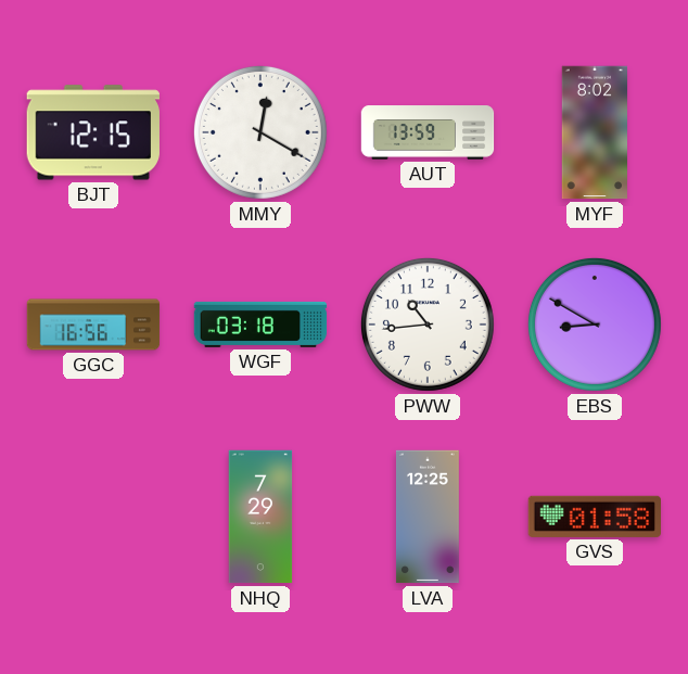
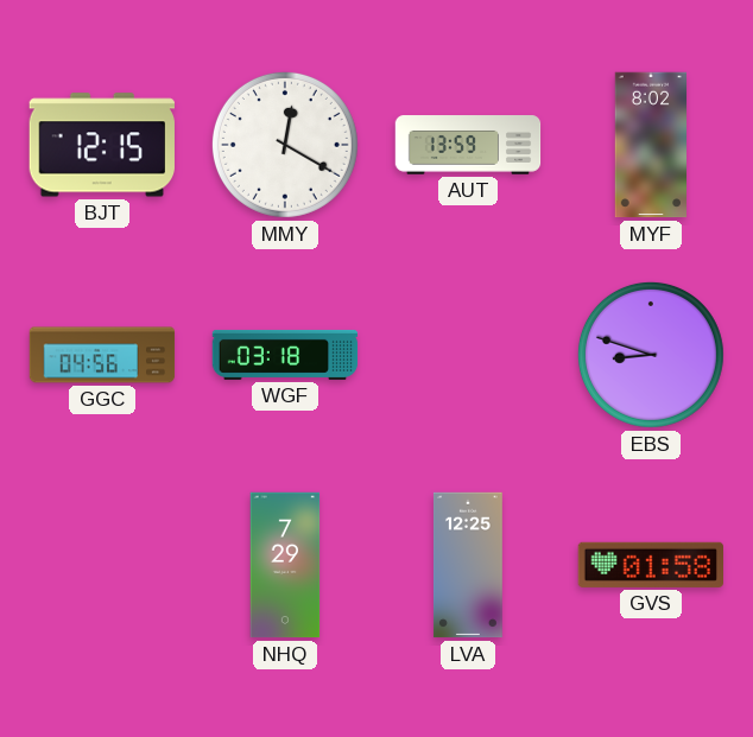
GGC: 16:56 -> 04:56 (102, 355)
PWW: 10:44 -> none (428, 325)
EBS: 8:50 -> 8:48 (651, 355)
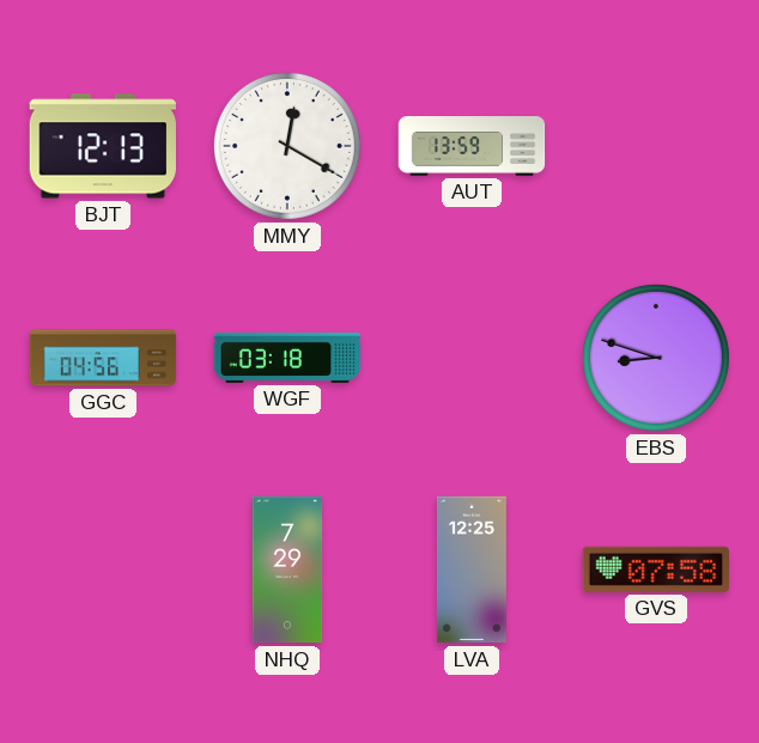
BJT: 12:15 -> 12:13 (103, 146)
MYF: 8:02 -> none (651, 145)
GVS: 01:58 -> 07:58 (655, 570)
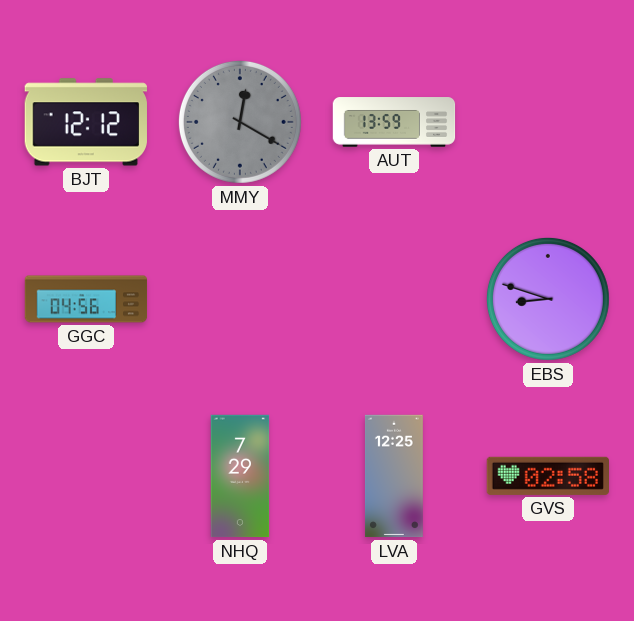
BJT: 12:13 -> 12:12 (86, 122)
MMY dial: white -> grey (240, 122)
WGF: 03:18 -> none (287, 358)
GVS: 07:58 -> 02:58 (547, 476)
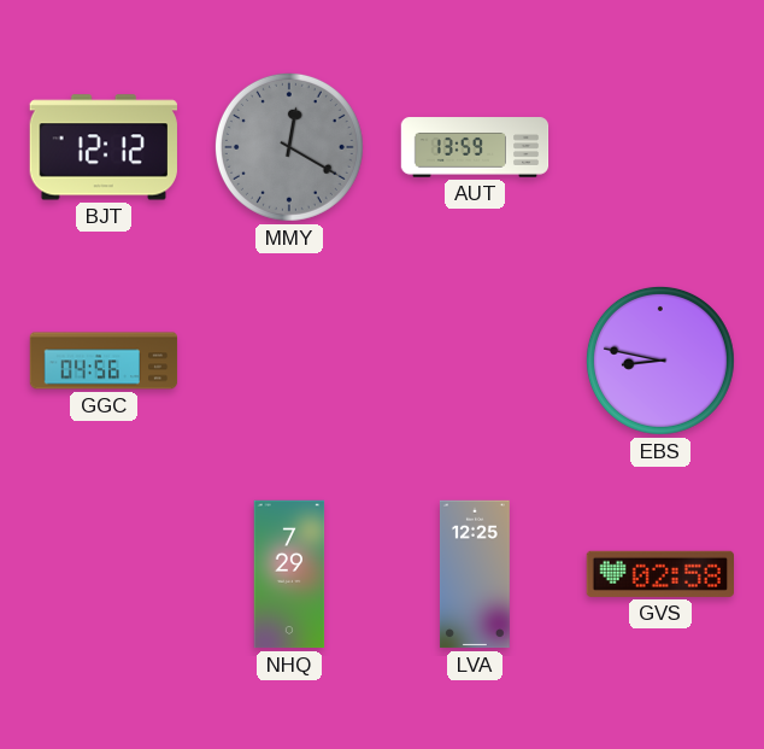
EBS: 8:48 -> 8:47 (660, 361)
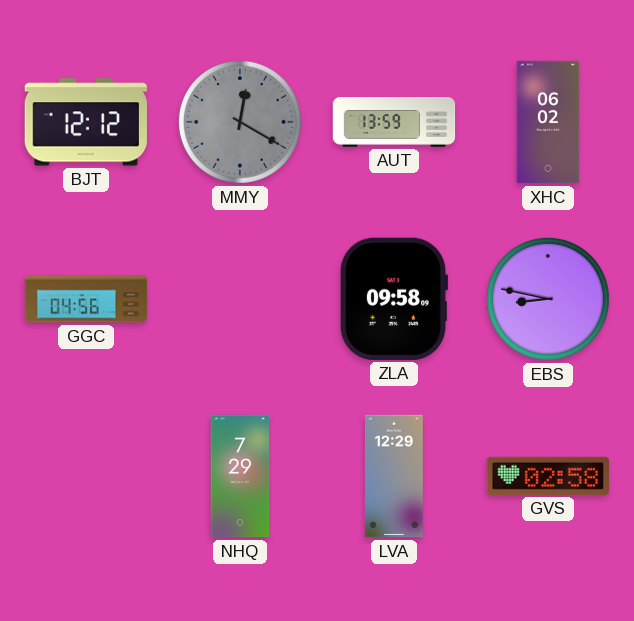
XHC: none -> 06:02 (548, 122)
ZLA: none -> 09:58 (394, 299)
LVA: 12:25 -> 12:29 (394, 476)
